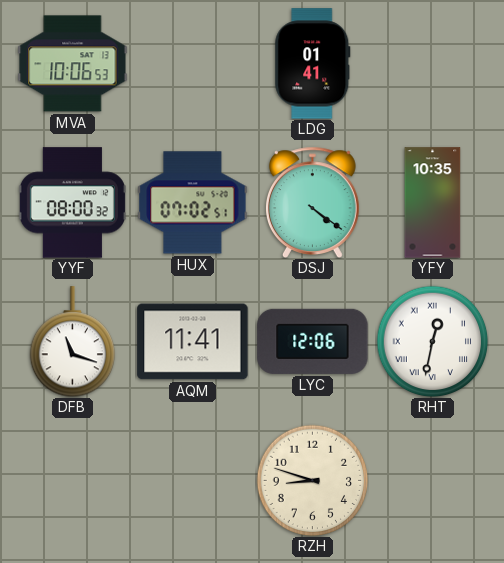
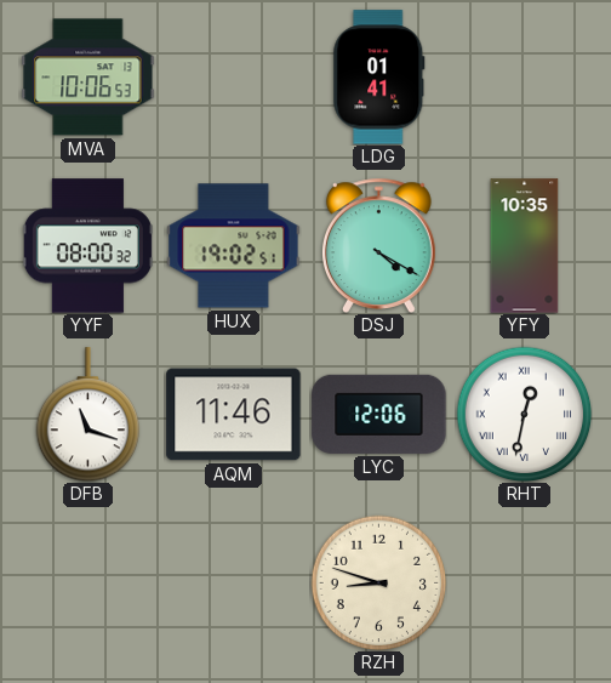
HUX: 07:02 -> 19:02 (234, 246)
DSJ: 4:21 -> 4:20 (378, 245)
AQM: 11:41 -> 11:46 (234, 415)
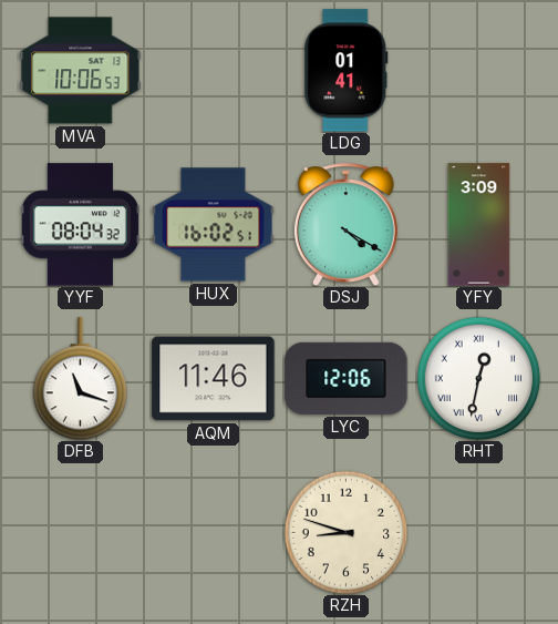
YYF: 08:00 -> 08:04 (80, 225)
HUX: 19:02 -> 16:02 (214, 225)
YFY: 10:35 -> 3:09 (479, 225)
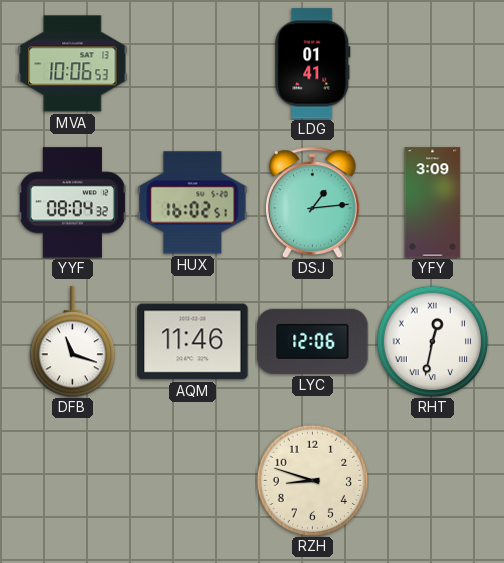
DSJ: 4:20 -> 1:14 (312, 202)
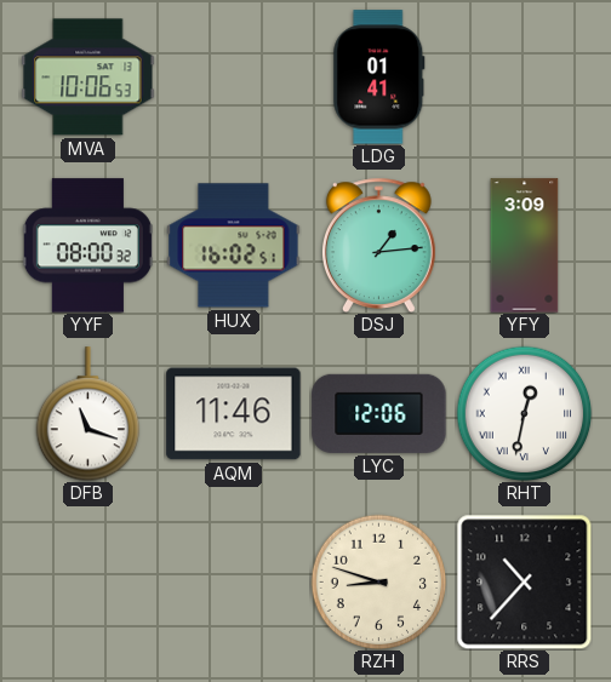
YYF: 08:04 -> 08:00 (87, 246)
RRS: none -> 10:37 (524, 581)
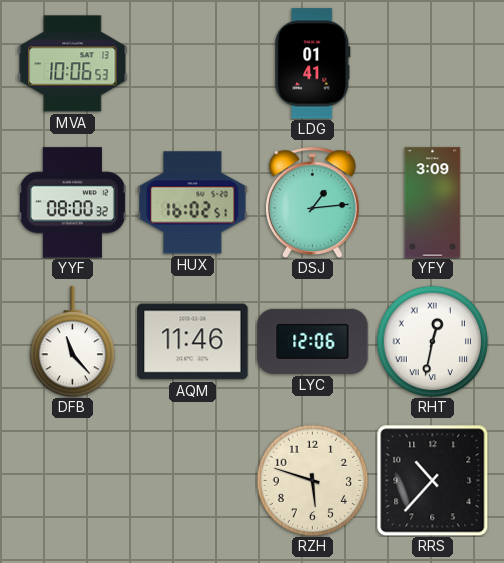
DFB: 11:18 -> 11:23 (73, 342)
RZH: 8:48 -> 5:48 (312, 480)
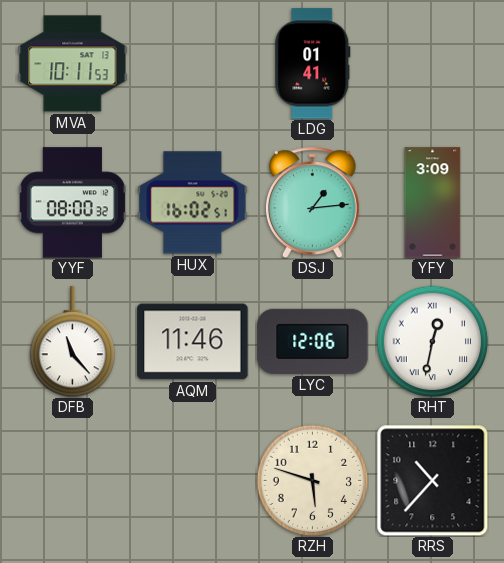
MVA: 10:06 -> 10:11 (73, 64)
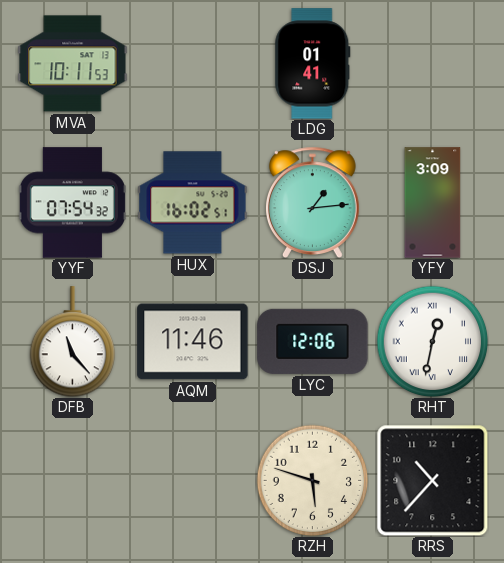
YYF: 08:00 -> 07:54 (72, 203)
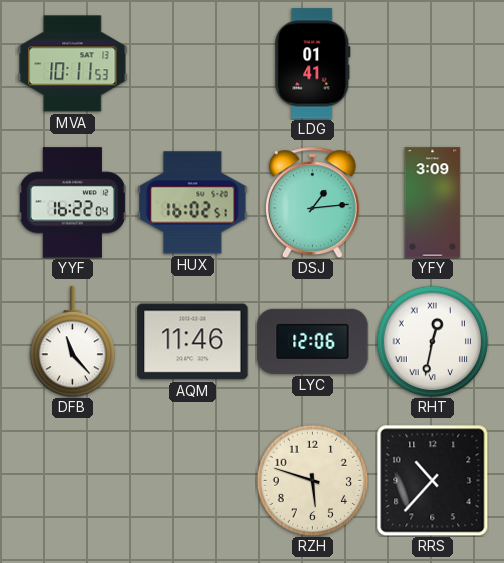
YYF: 07:54 -> 16:22 (72, 203)
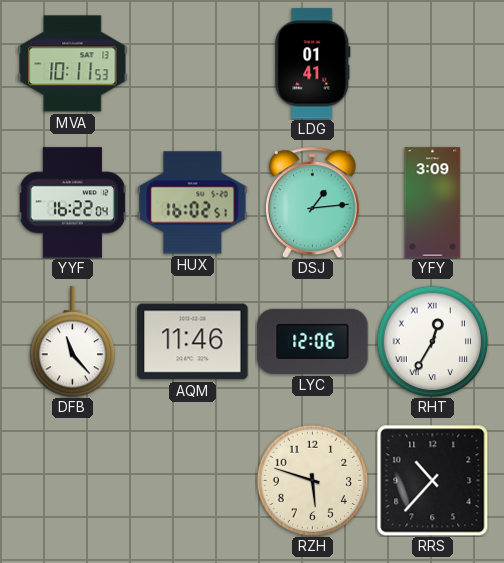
RHT: 12:32 -> 12:35 (432, 341)
